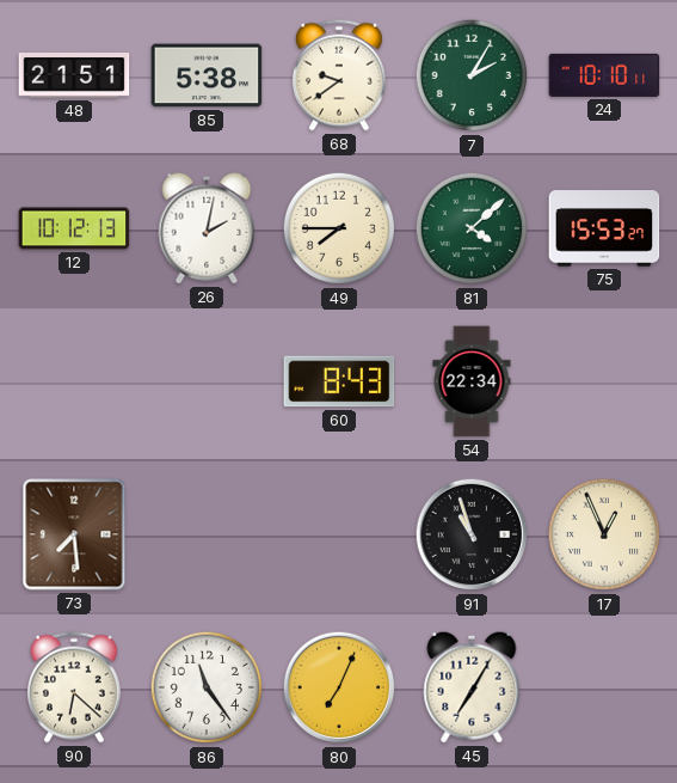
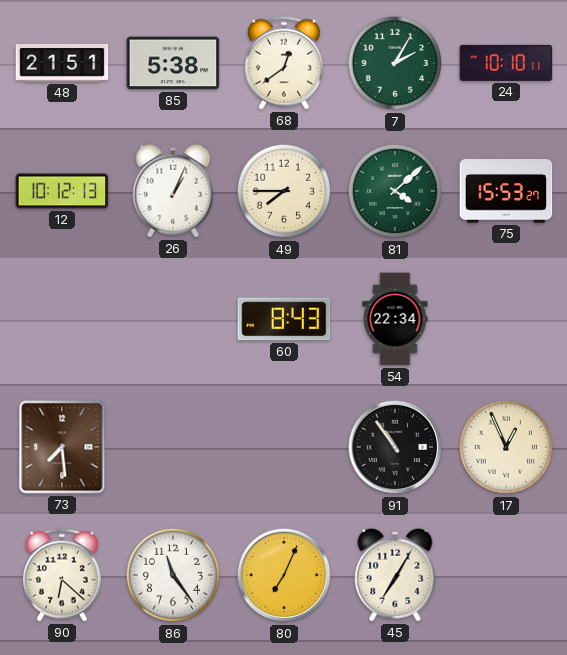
68: 9:39 -> 12:39 (284, 63)
26: 2:02 -> 1:04 (173, 191)
91: 10:57 -> 10:54 (395, 447)
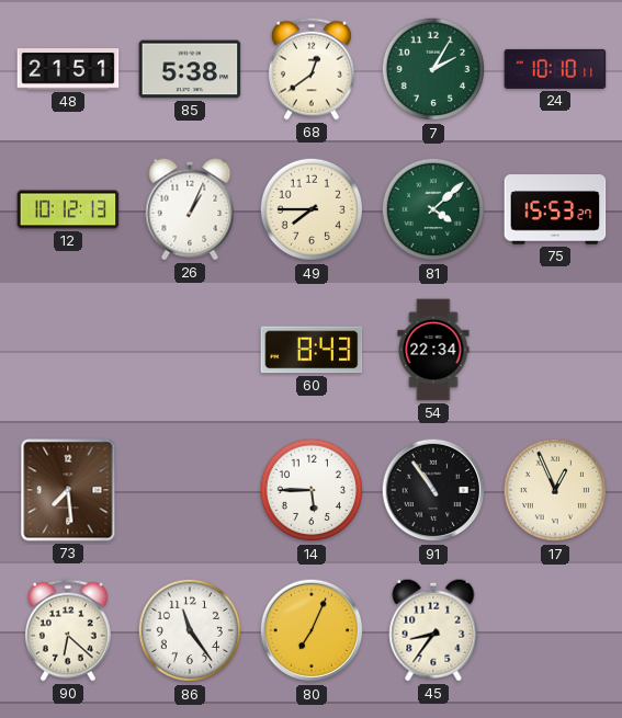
14: none -> 5:45 (312, 490)
45: 7:05 -> 8:36 (433, 630)
